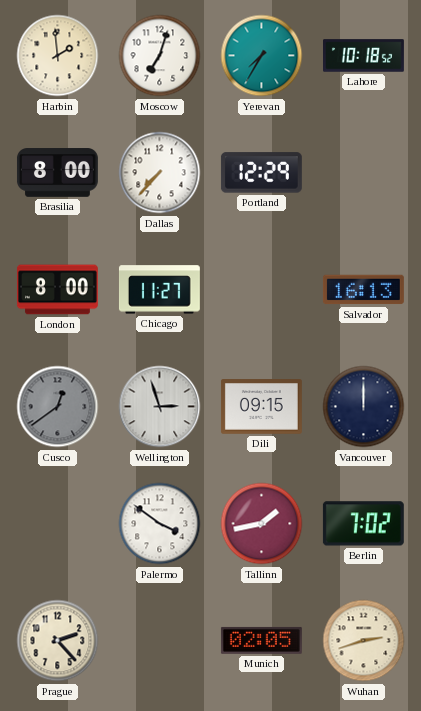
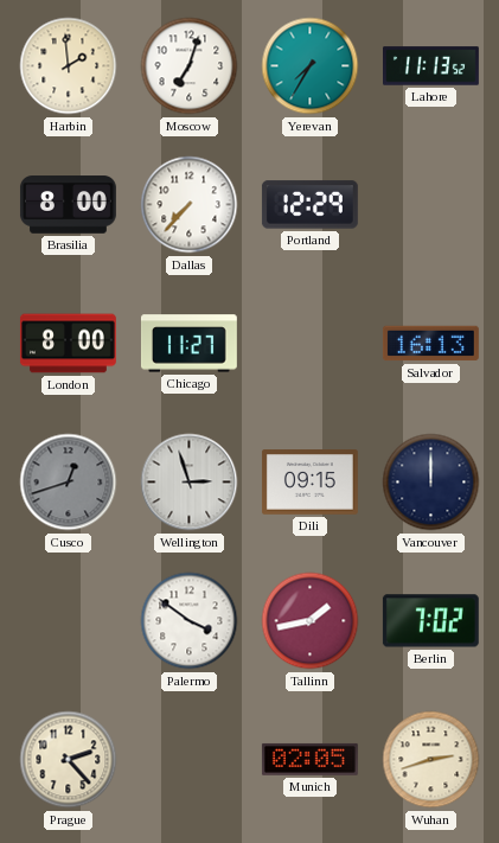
Lahore: 10:18 -> 11:13 (431, 66)
Cusco: 12:39 -> 12:42 (69, 483)
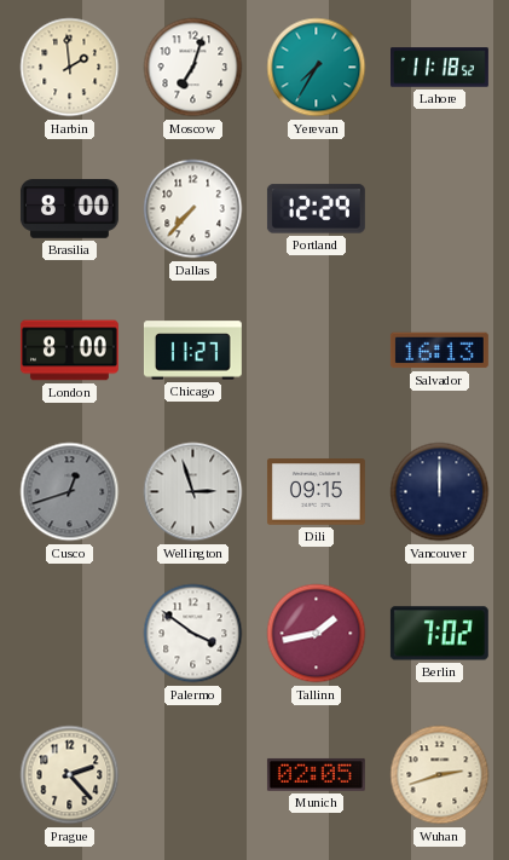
Lahore: 11:13 -> 11:18 (440, 68)
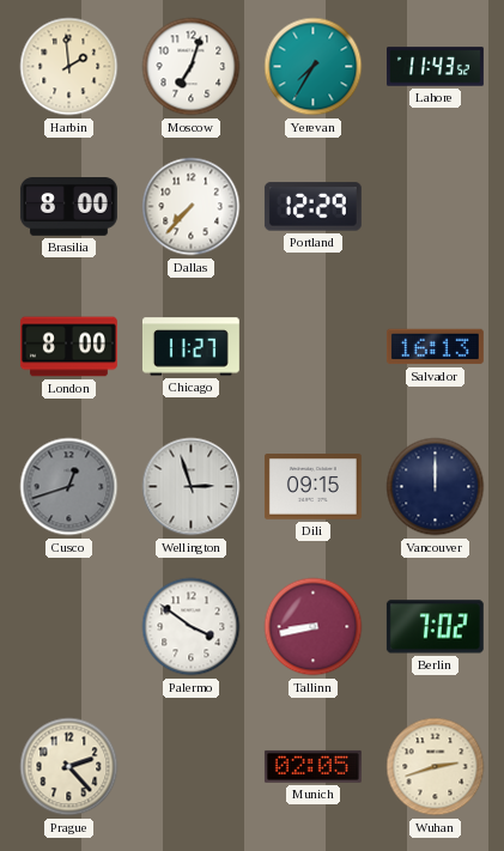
Lahore: 11:18 -> 11:43 (436, 67)
Tallinn: 1:43 -> 8:43 (314, 627)
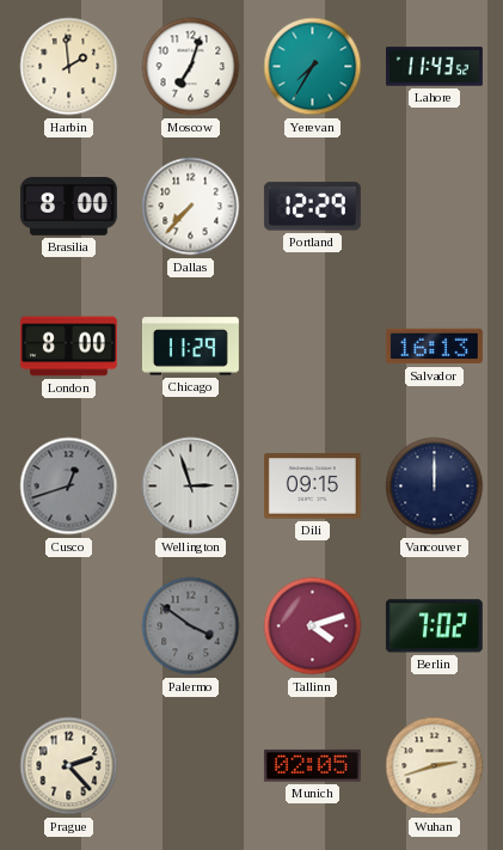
Chicago: 11:27 -> 11:29 (190, 347)
Palermo dial: white -> grey (191, 626)
Tallinn: 8:43 -> 4:12 (313, 626)
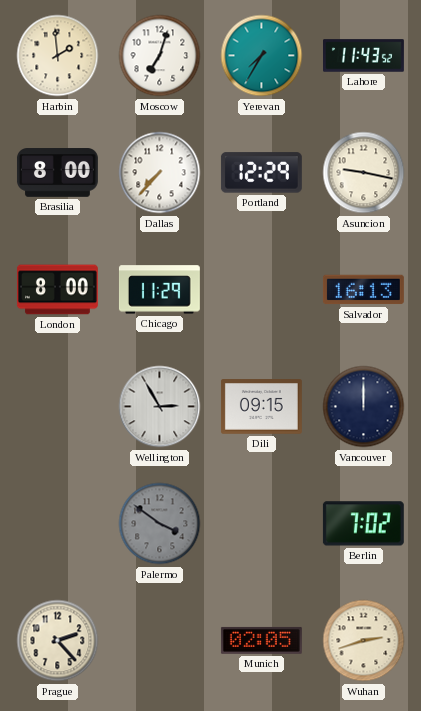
Asuncion: none -> 9:17 (364, 173)
Cusco: 12:42 -> none (69, 487)
Wellington: 2:57 -> 2:55 (160, 407)
Tallinn: 4:12 -> none (313, 626)
